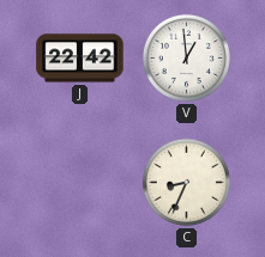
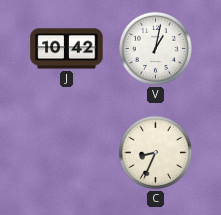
J: 22:42 -> 10:42 (67, 49)
V: 12:59 -> 1:02 (155, 48)
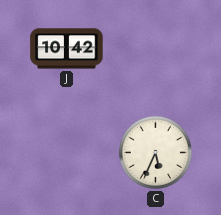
V: 1:02 -> none (155, 48)
C: 8:34 -> 5:34 (155, 152)
